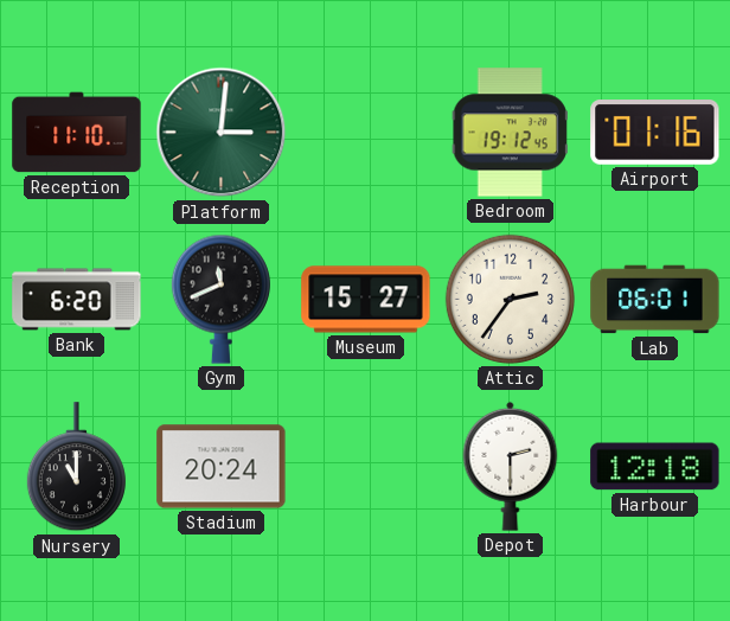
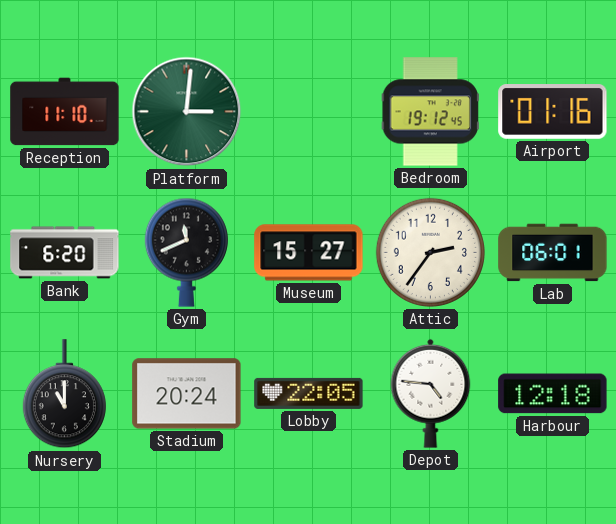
Lobby: none -> 22:05 (309, 393)
Depot: 2:30 -> 4:46 (431, 393)
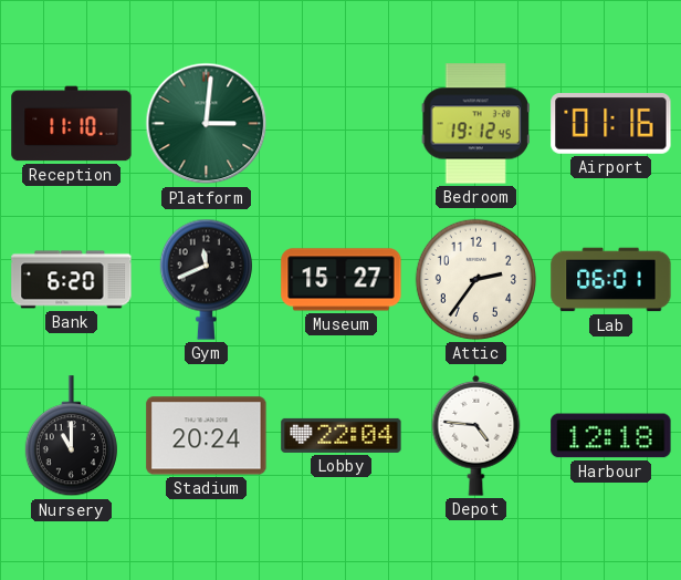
Lobby: 22:05 -> 22:04 (342, 435)
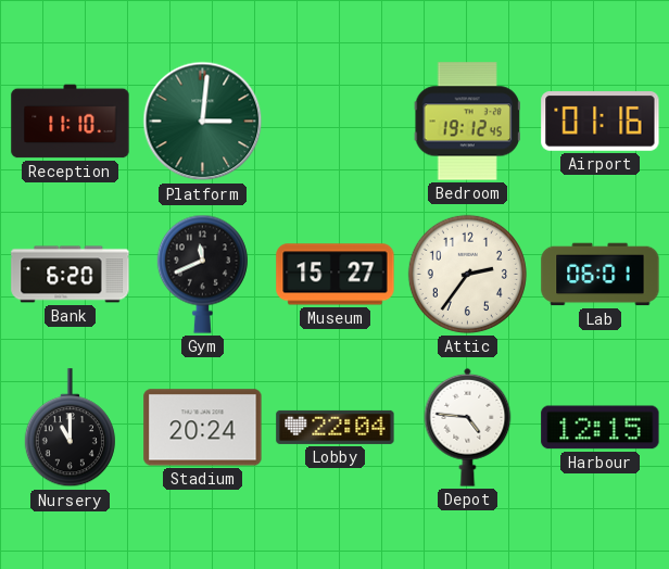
Harbour: 12:18 -> 12:15 (601, 428)
